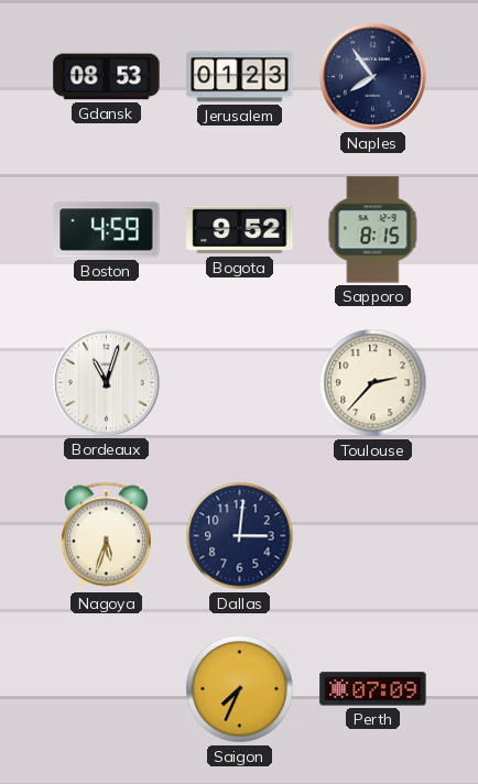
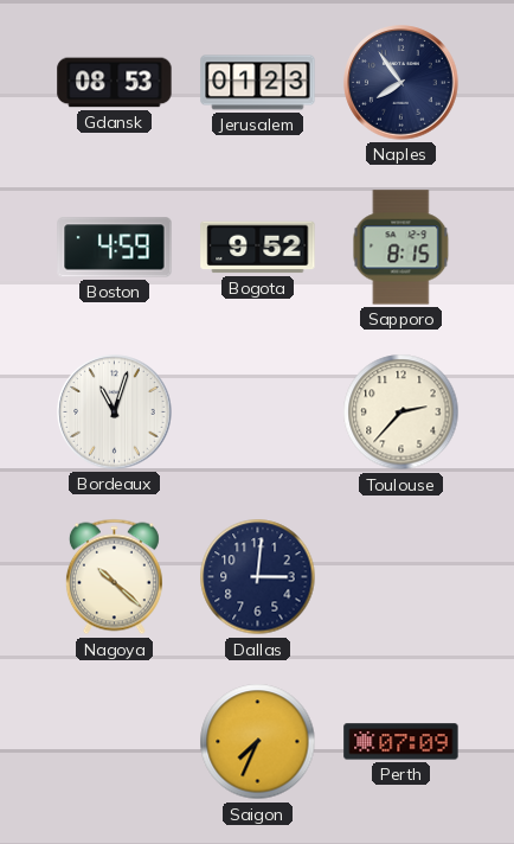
Nagoya: 5:33 -> 10:22 (114, 577)
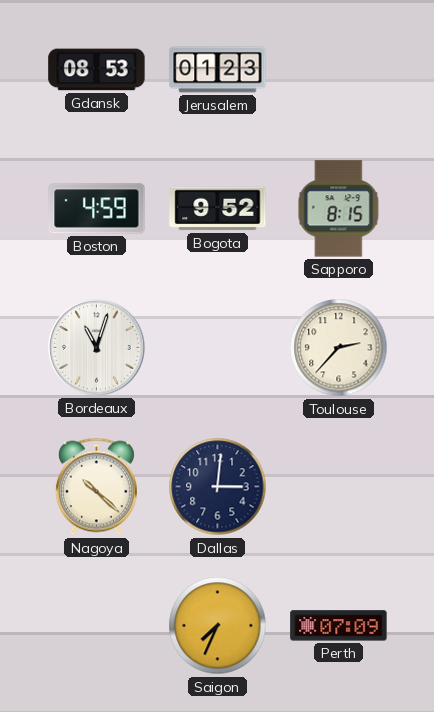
Naples: 7:54 -> none (401, 83)
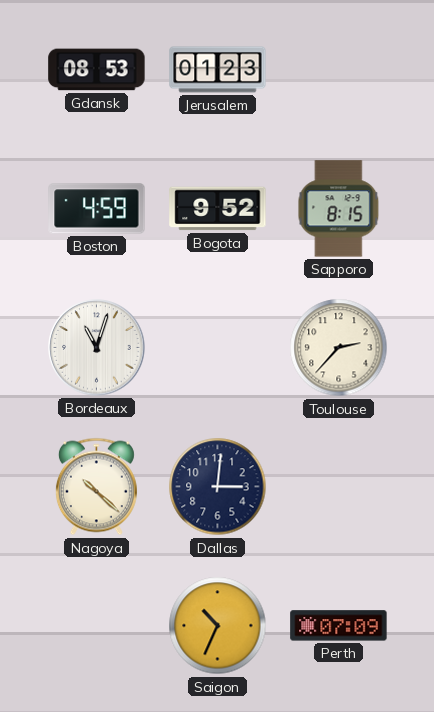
Saigon: 7:34 -> 10:34 (218, 626)
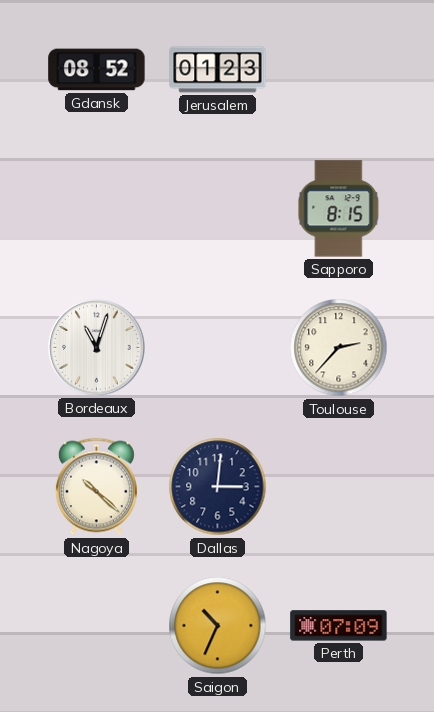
Gdansk: 08:53 -> 08:52 (97, 70)
Boston: 4:59 -> none (97, 209)
Bogota: 9:52 -> none (218, 209)
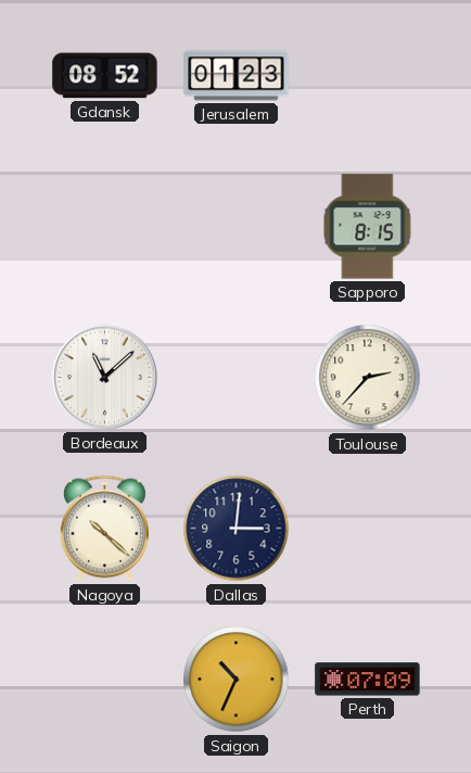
Bordeaux: 11:03 -> 11:08 (105, 378)
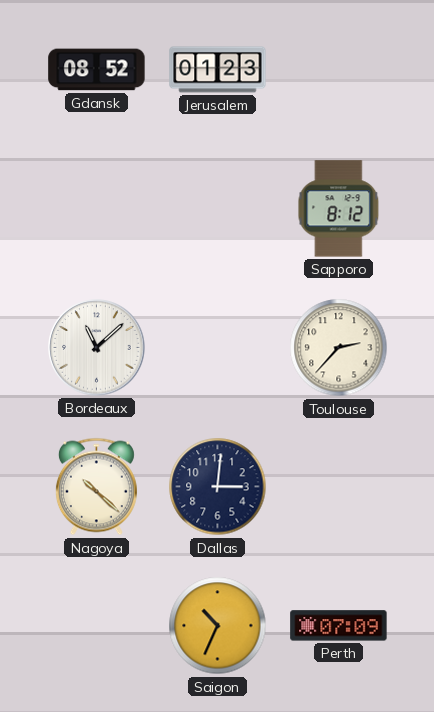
Sapporo: 8:15 -> 8:12 (339, 209)
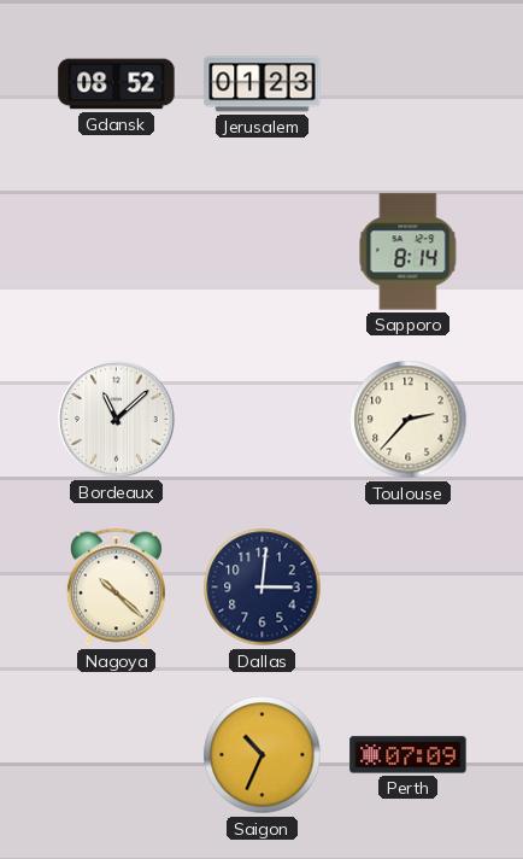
Sapporo: 8:12 -> 8:14 (409, 252)
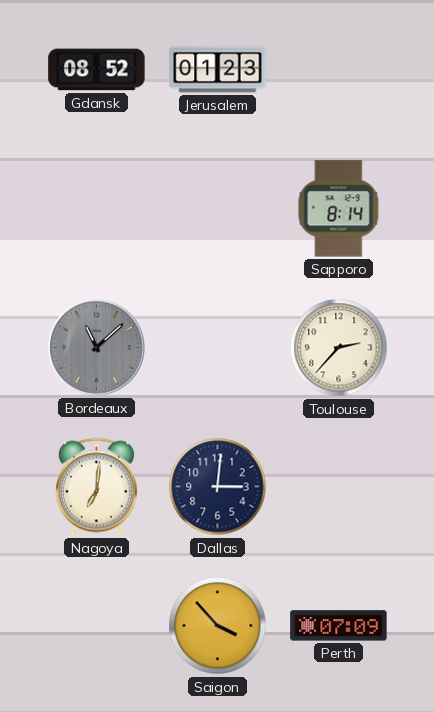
Bordeaux dial: white -> grey (97, 348)
Nagoya: 10:22 -> 7:01 (96, 487)
Saigon: 10:34 -> 3:53 (218, 626)
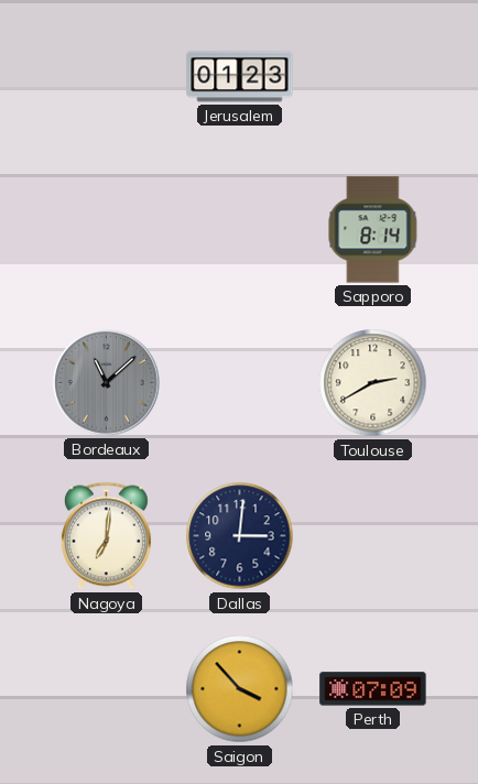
Gdansk: 08:52 -> none (97, 70)
Toulouse: 2:37 -> 2:40 (373, 383)
